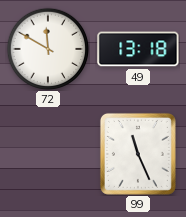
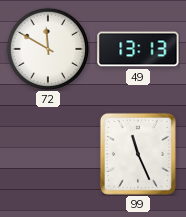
49: 13:18 -> 13:13 (138, 49)
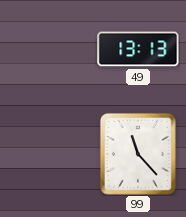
72: 11:50 -> none (48, 49)
99: 11:26 -> 11:23 (138, 154)
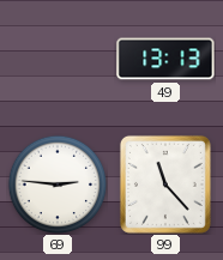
69: none -> 2:46 (58, 185)
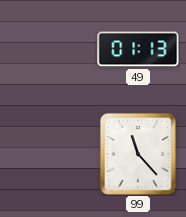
49: 13:13 -> 01:13 (138, 49)
69: 2:46 -> none (58, 185)
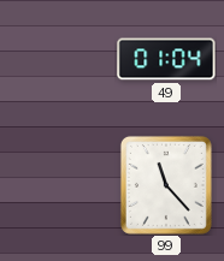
49: 01:13 -> 01:04 (166, 59)
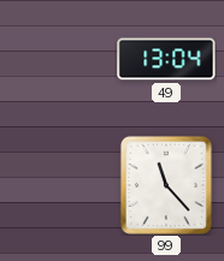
49: 01:04 -> 13:04 (166, 59)
